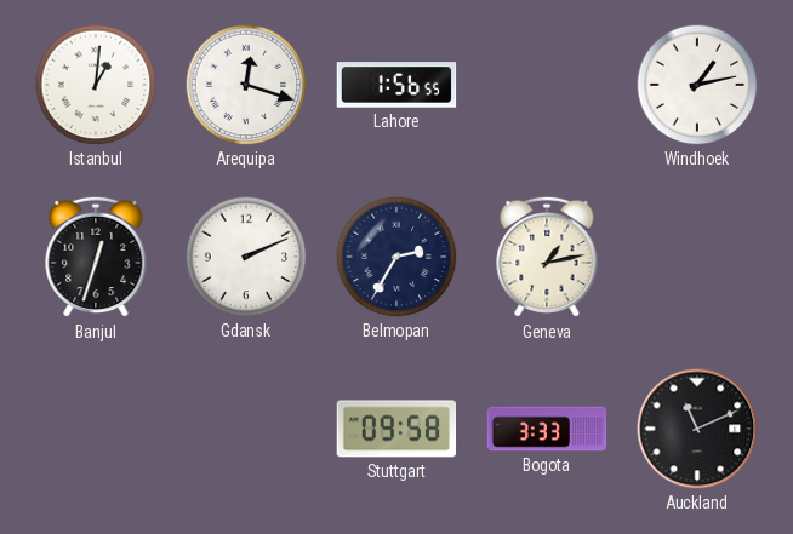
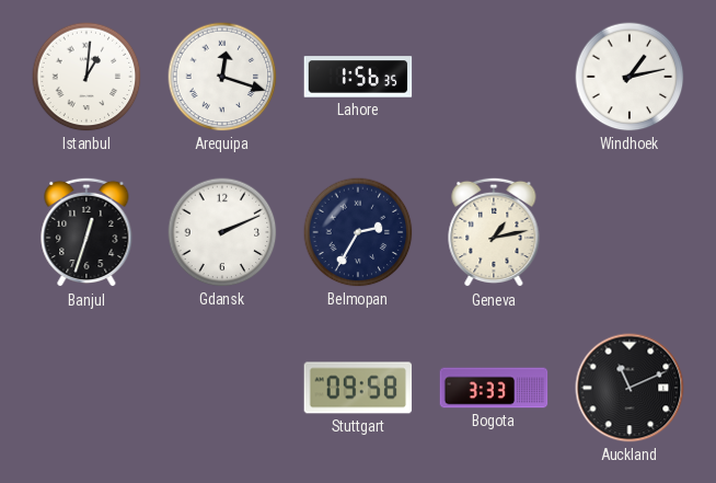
Lahore: 1:56:55 -> 1:56:35 (358, 77)
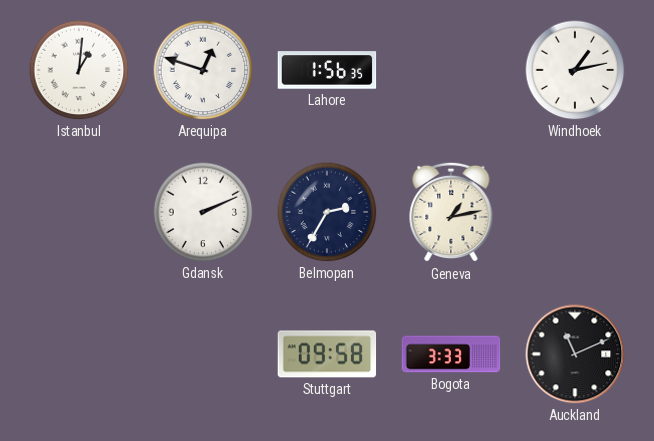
Arequipa: 12:18 -> 12:48 (203, 70)
Banjul: 12:33 -> none (86, 232)
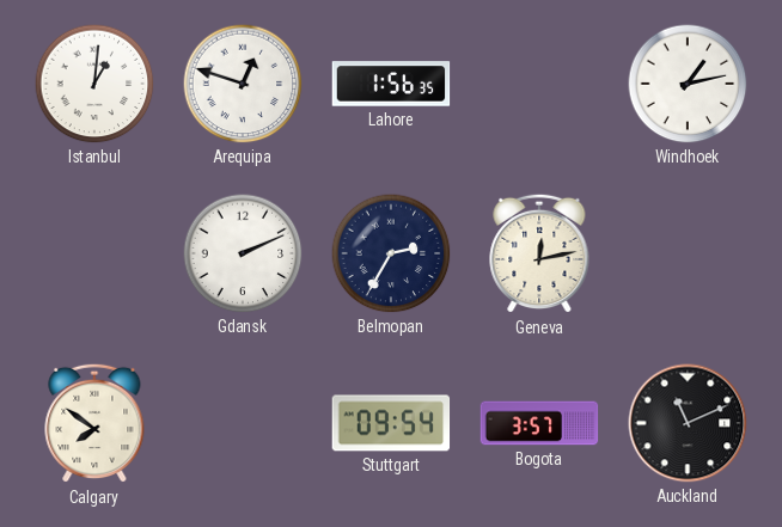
Geneva: 1:13 -> 12:13 (539, 253)
Calgary: none -> 7:51 (94, 423)
Stuttgart: 09:58 -> 09:54 (391, 423)
Bogota: 3:33 -> 3:57 (539, 423)
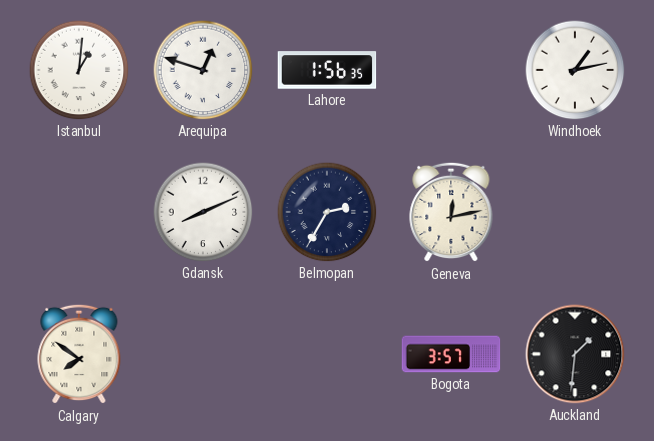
Gdansk: 2:11 -> 8:11 (203, 212)
Stuttgart: 09:54 -> none (391, 423)
Auckland: 11:11 -> 1:31 (575, 354)
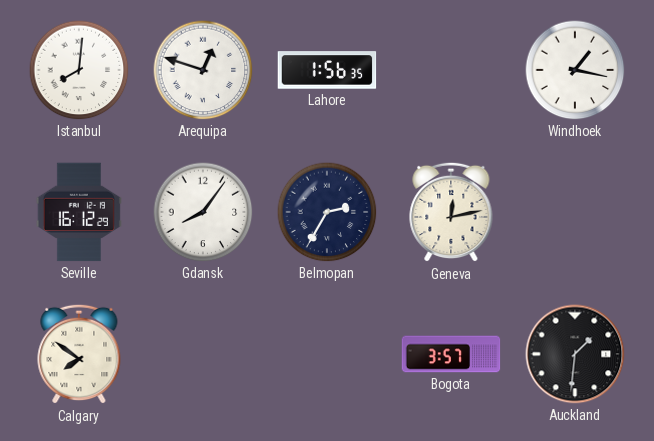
Istanbul: 1:01 -> 8:01 (79, 70)
Windhoek: 1:13 -> 1:17 (575, 70)
Seville: none -> 16:12 (79, 212)
Gdansk: 8:11 -> 8:06 (203, 212)
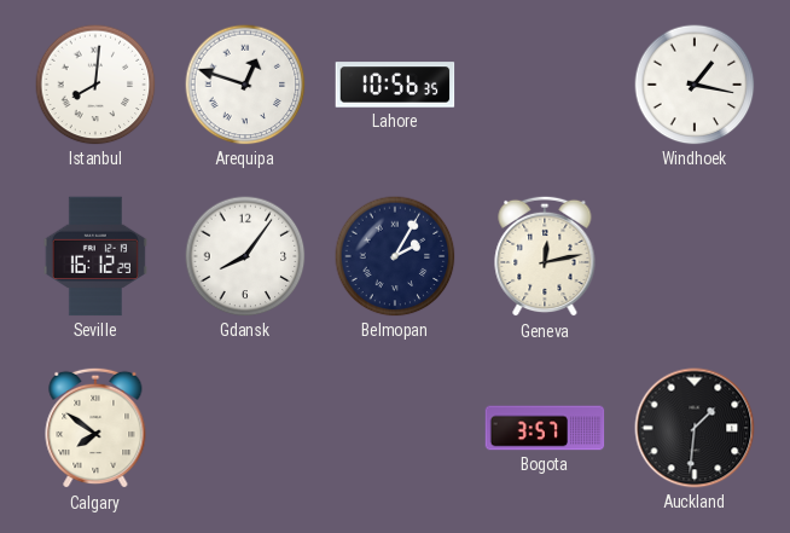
Lahore: 1:56 -> 10:56 (395, 85)
Belmopan: 2:35 -> 2:05 (395, 256)
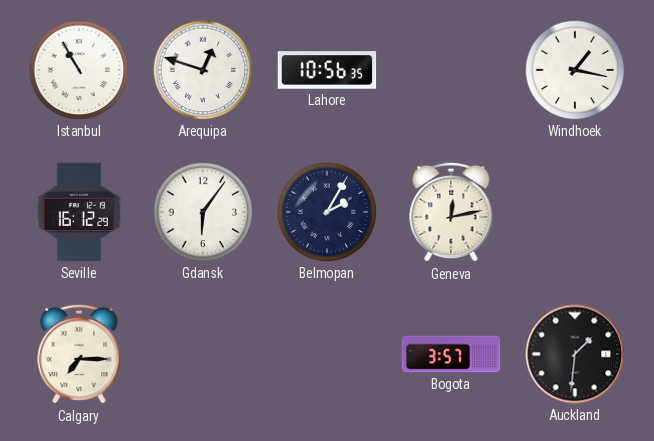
Istanbul: 8:01 -> 10:55 (79, 70)
Gdansk: 8:06 -> 6:06 (203, 212)
Calgary: 7:51 -> 7:15 (79, 354)
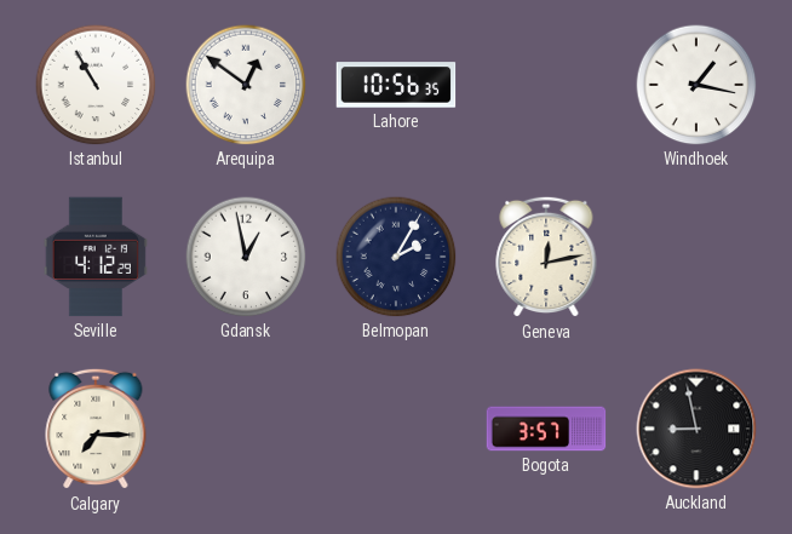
Arequipa: 12:48 -> 12:51 (246, 85)
Seville: 16:12 -> 4:12 (96, 257)
Gdansk: 6:06 -> 12:58 (246, 257)
Auckland: 1:31 -> 8:58 (696, 429)
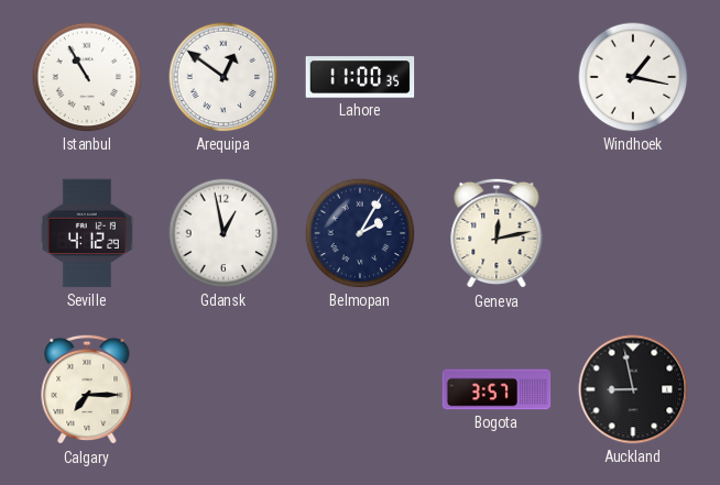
Lahore: 10:56 -> 11:00 (360, 77)
